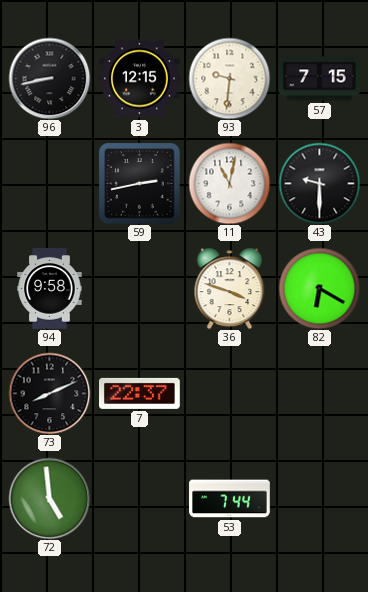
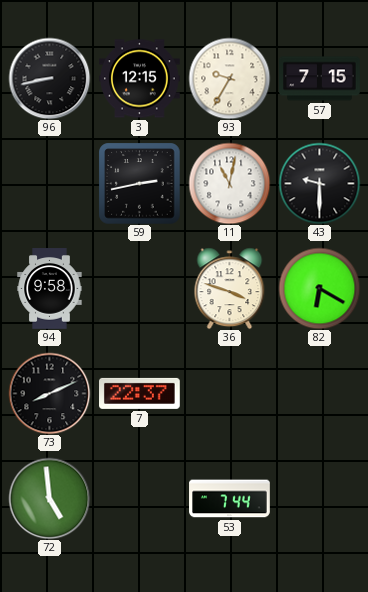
93: 9:31 -> 9:35 (229, 78)
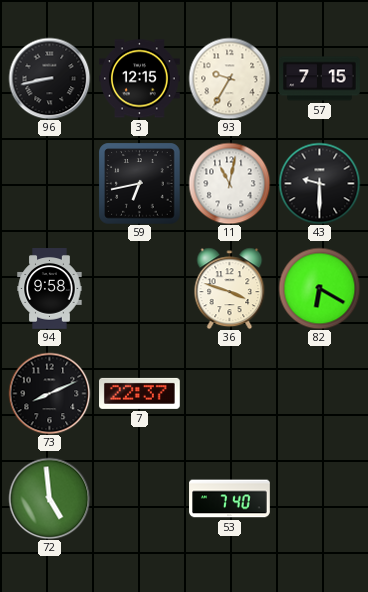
59: 2:43 -> 6:43 (139, 183)
53: 7:44 -> 7:40 (230, 499)
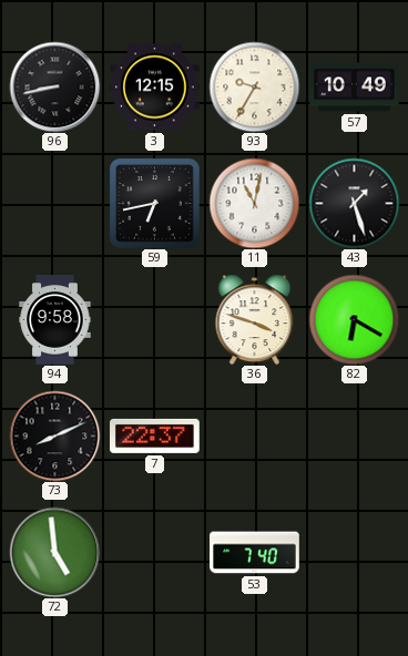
57: 7:15 -> 10:49 (355, 88)
43: 9:30 -> 1:27 (354, 203)
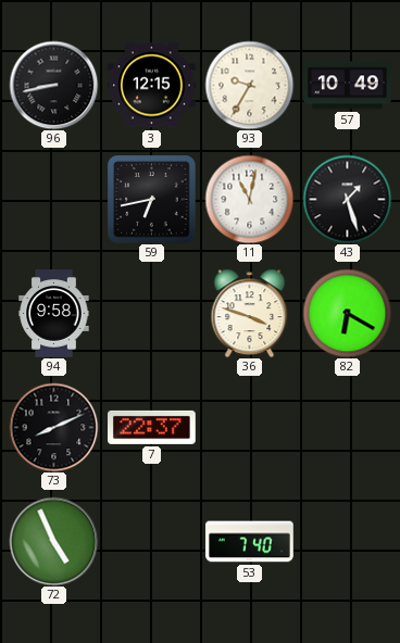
72: 4:59 -> 4:56 (53, 541)
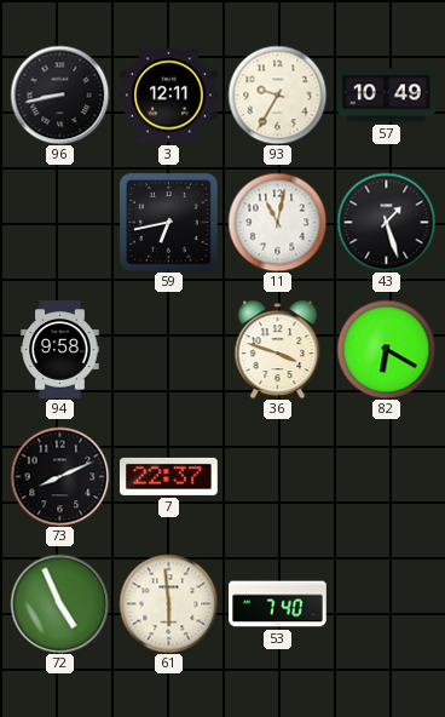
3: 12:15 -> 12:11 (169, 96)
61: none -> 5:59 (168, 603)
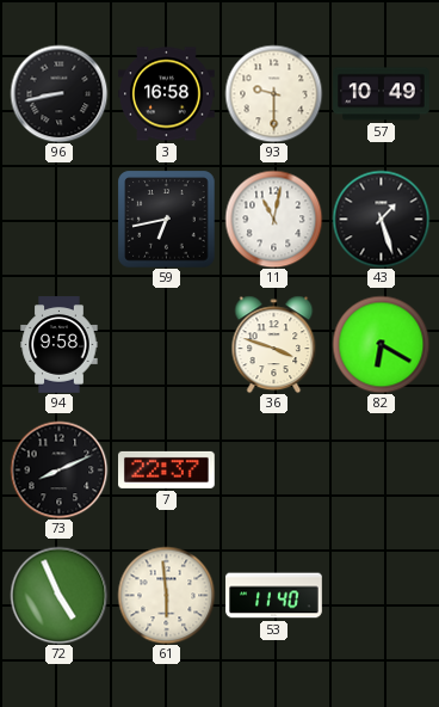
3: 12:11 -> 16:58 (167, 94)
93: 9:35 -> 9:30 (273, 93)
53: 7:40 -> 11:40 (274, 596)
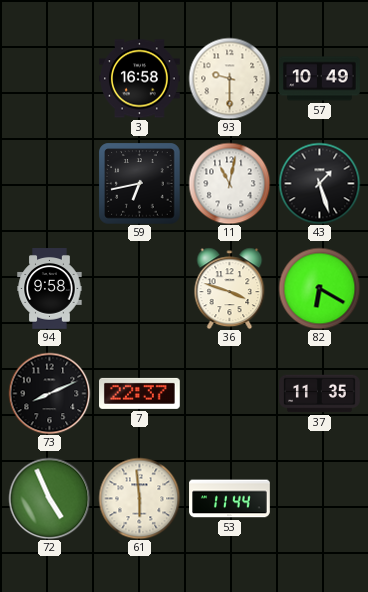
96: 8:43 -> none (58, 93)
37: none -> 11:35 (320, 394)
53: 11:40 -> 11:44 (230, 499)
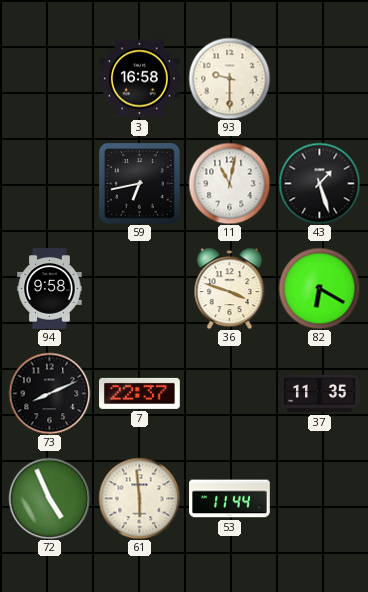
57: 10:49 -> none (320, 79)
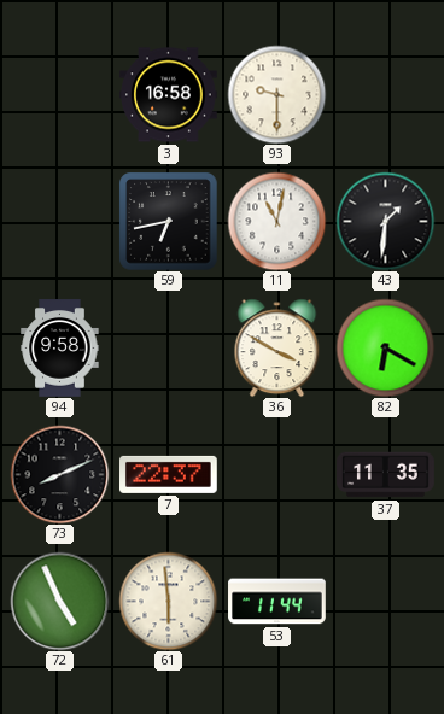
43: 1:27 -> 1:31 (385, 221)
36: 3:48 -> 3:50 (277, 347)
